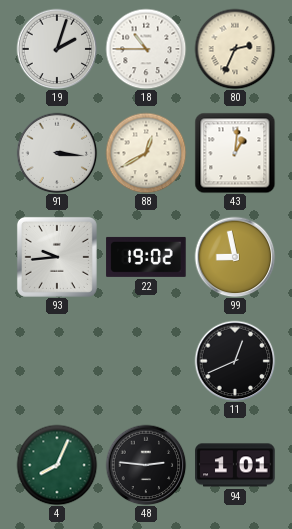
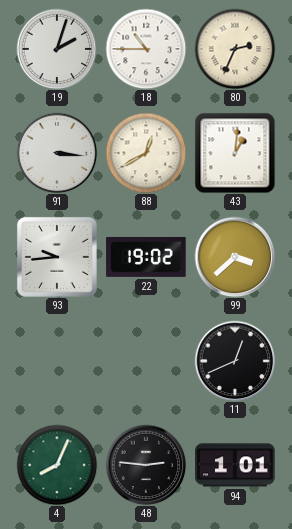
99: 8:58 -> 3:38 (235, 257)
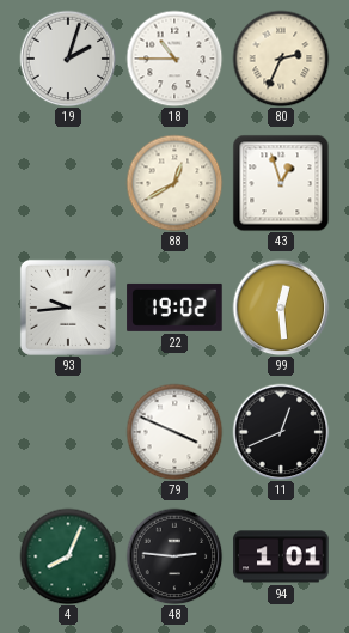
91: 3:16 -> none (57, 153)
43: 1:01 -> 12:57 (281, 183)
99: 3:38 -> 12:29 (281, 308)
79: none -> 3:49 (174, 432)
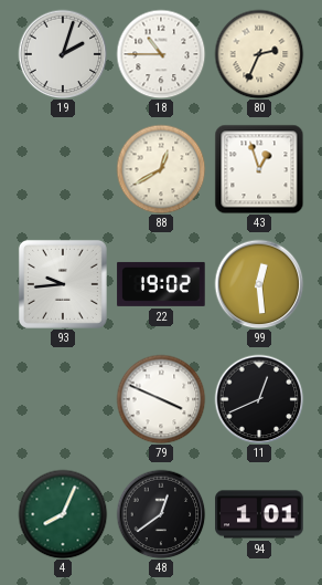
48: 2:46 -> 12:39 (161, 514)
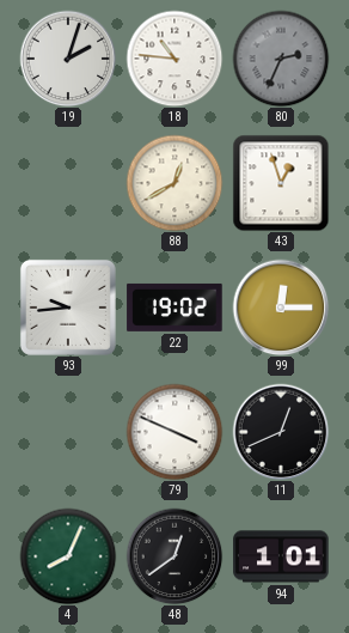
18: 10:45 -> 10:46 (174, 59)
80 dial: cream -> grey (281, 59)
99: 12:29 -> 12:15 (281, 308)
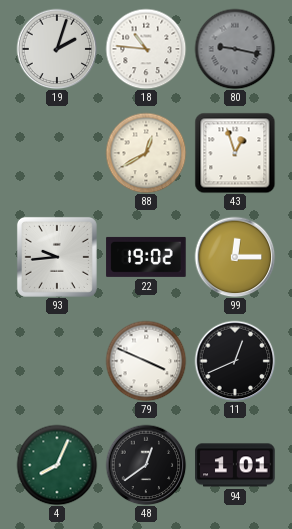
80: 2:34 -> 9:17 (235, 49)
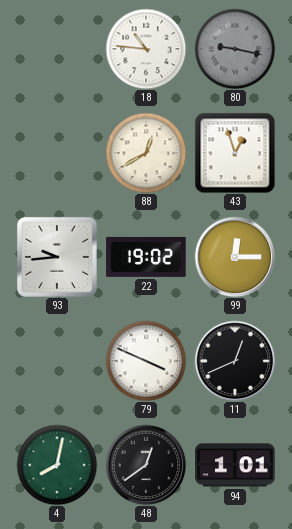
19: 2:03 -> none (57, 49)
4: 8:04 -> 8:02 (57, 465)
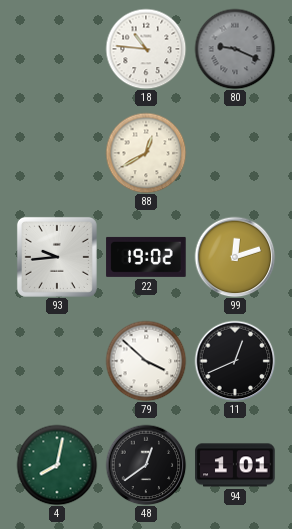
80: 9:17 -> 9:19 (235, 49)
43: 12:57 -> none (235, 153)
99: 12:15 -> 12:12 (235, 257)
79: 3:49 -> 3:52 (146, 361)
